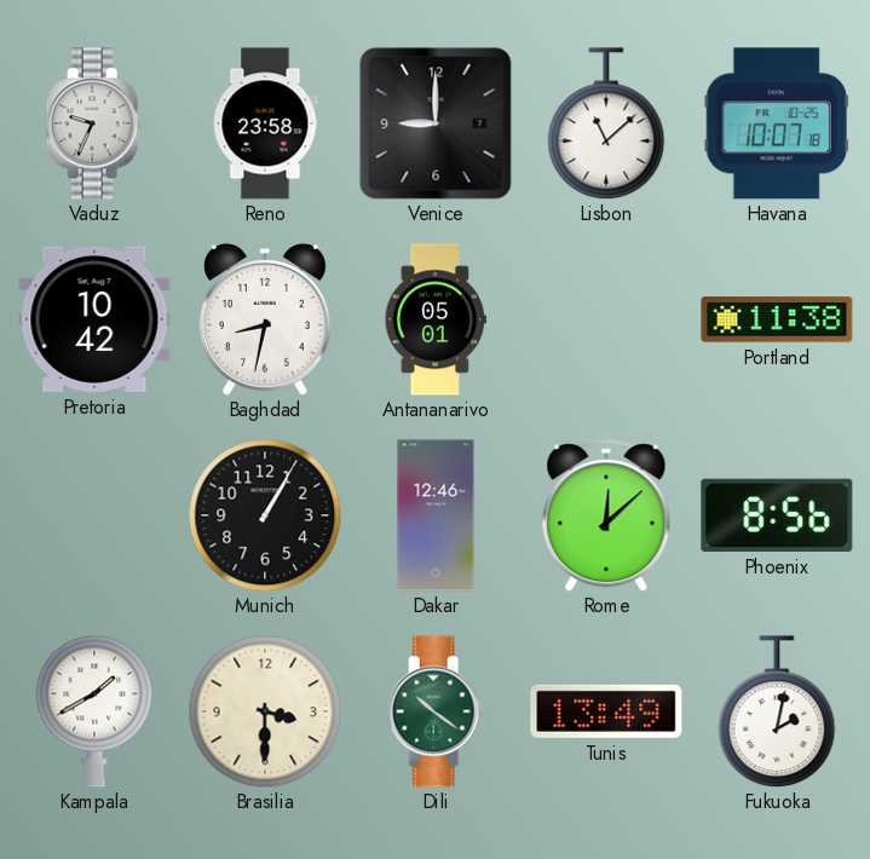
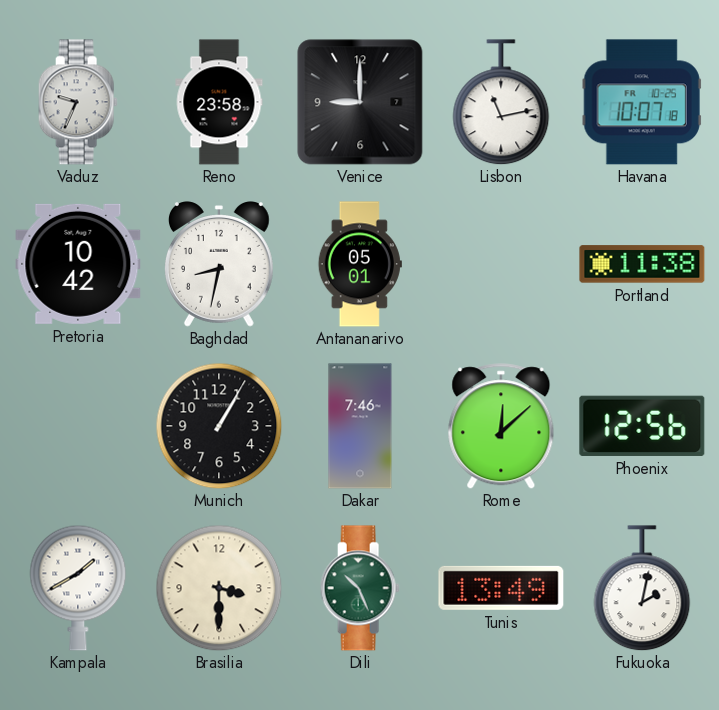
Lisbon: 11:08 -> 11:13 (501, 102)
Dakar: 12:46 -> 7:46 (360, 426)
Phoenix: 8:56 -> 12:56 (642, 426)
Dili: 10:21 -> 10:26 (360, 588)
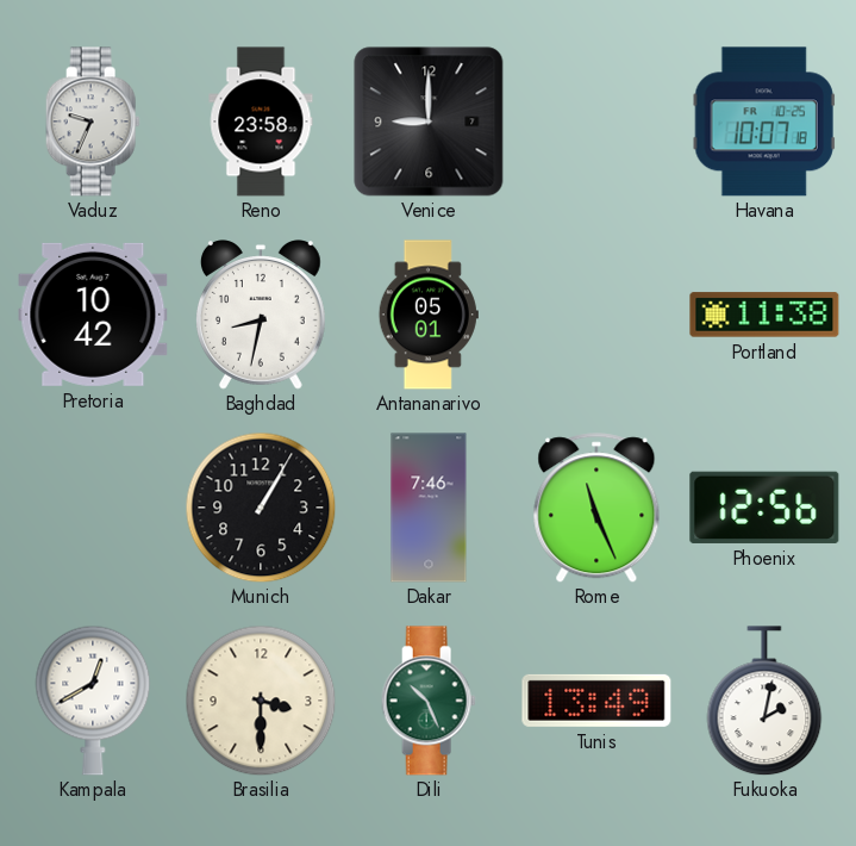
Lisbon: 11:13 -> none (501, 102)
Rome: 12:08 -> 11:26 (596, 508)
Kampala: 1:40 -> 12:40 (93, 701)
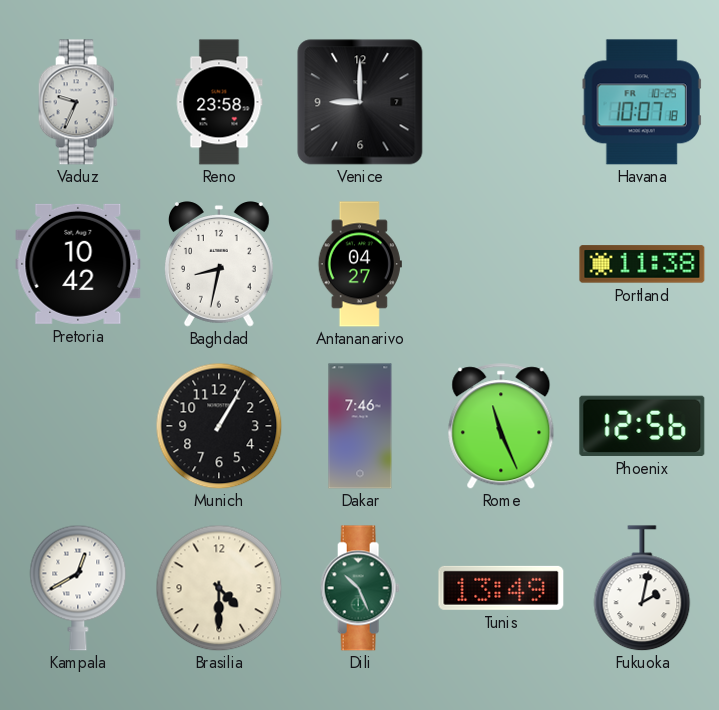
Antananarivo: 05:01 -> 04:27 (360, 264)
Brasilia: 3:30 -> 4:30 (219, 588)
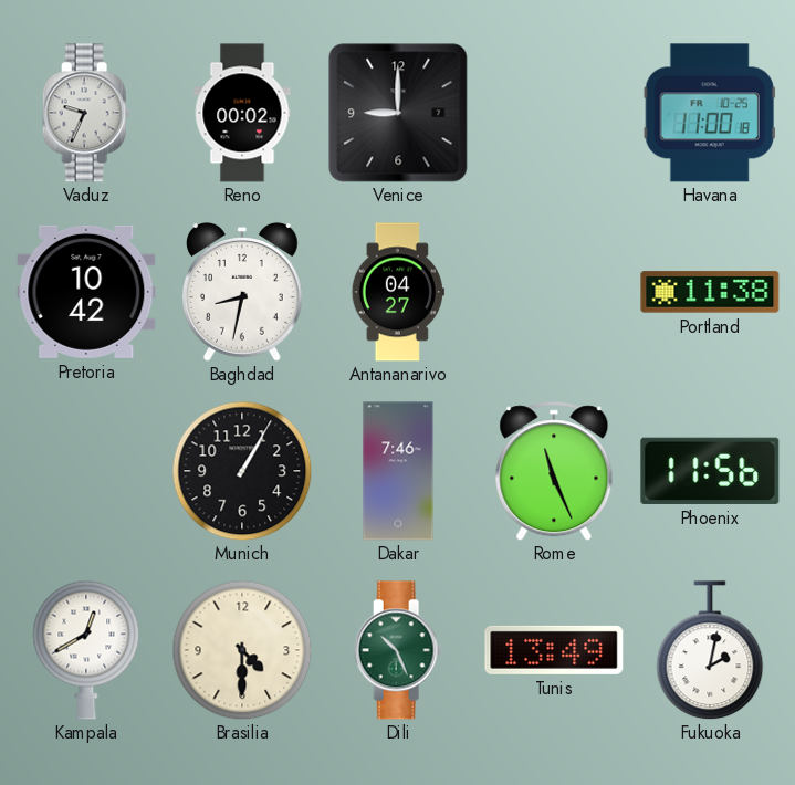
Reno: 23:58 -> 00:02 (242, 113)
Havana: 10:07 -> 11:00 (710, 113)
Phoenix: 12:56 -> 11:56 (710, 471)
